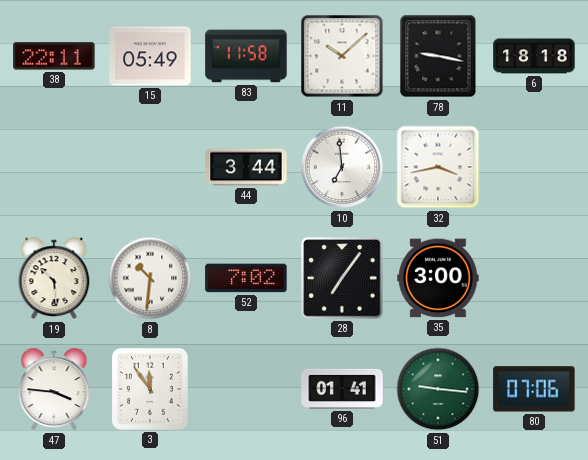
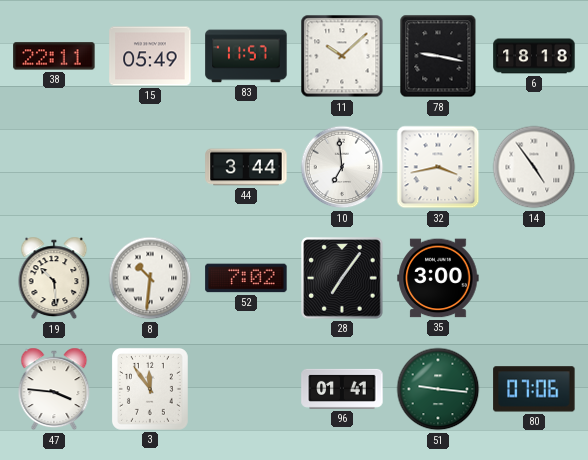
83: 11:58 -> 11:57 (246, 56)
14: none -> 4:54 (534, 167)
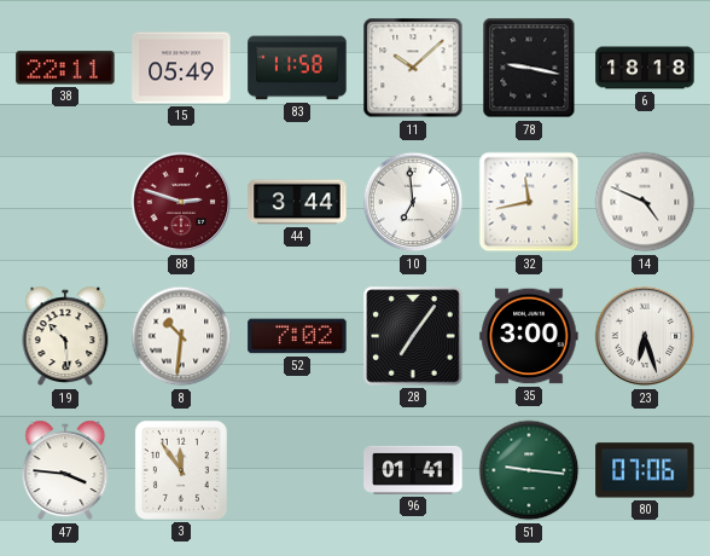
83: 11:57 -> 11:58 (297, 68)
88: none -> 2:48 (181, 202)
32: 3:43 -> 11:43 (529, 202)
14: 4:54 -> 4:49 (645, 202)
23: none -> 6:27 (645, 336)
